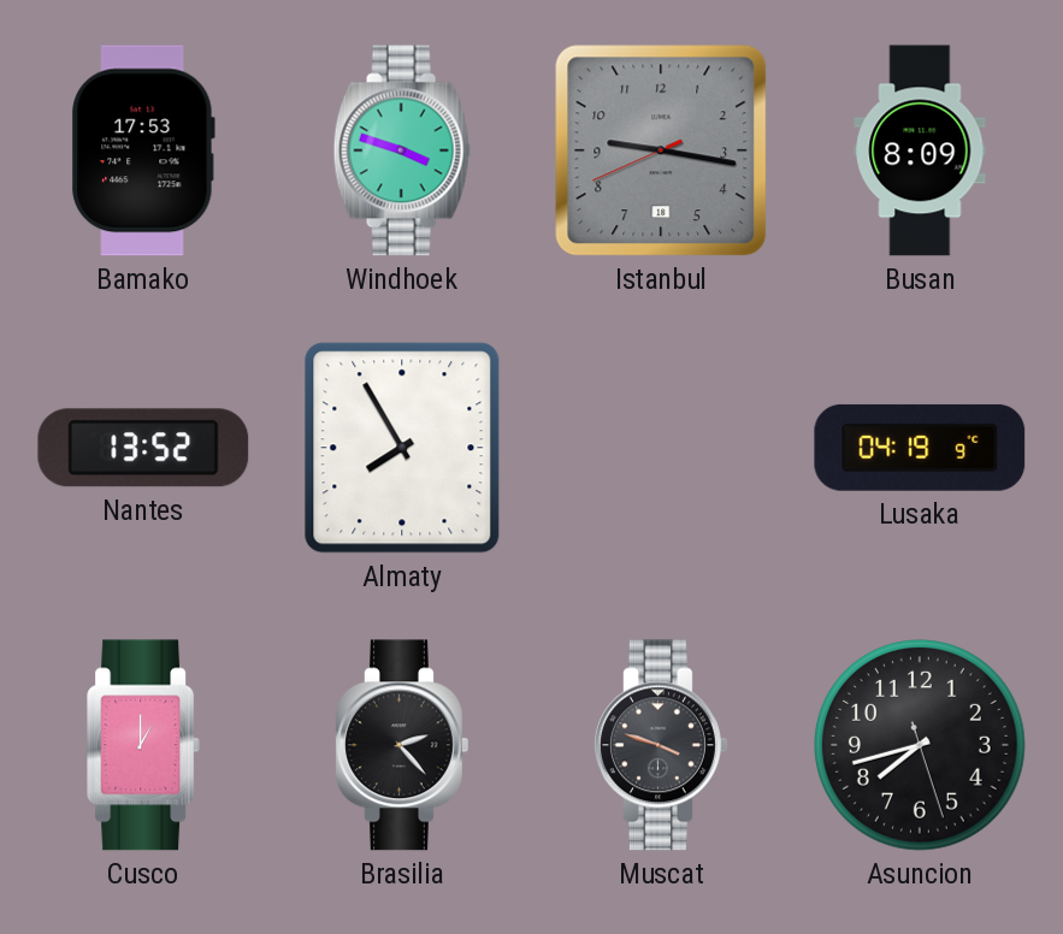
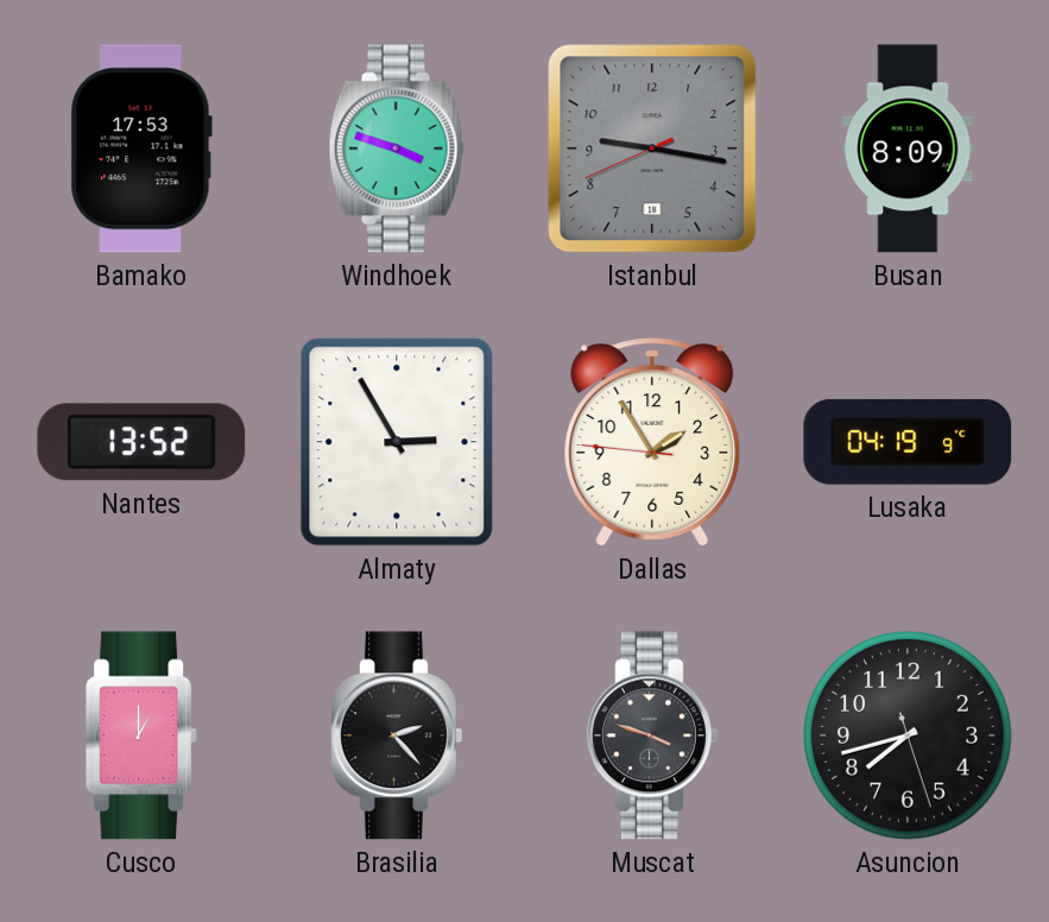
Almaty: 7:55 -> 2:55 (397, 442)
Dallas: none -> 1:54 (652, 442)
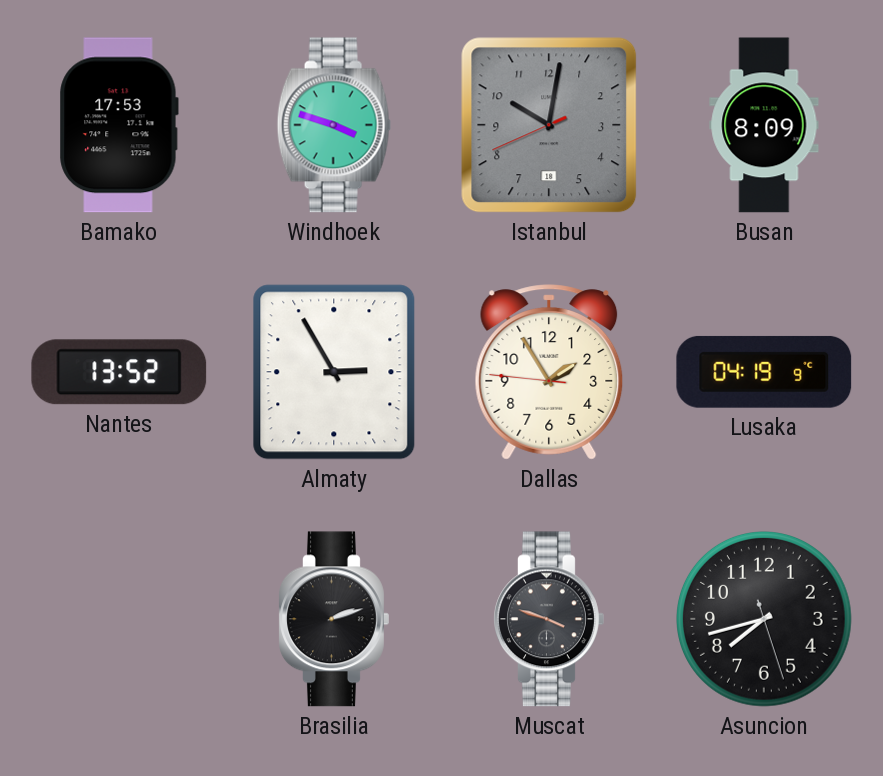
Istanbul: 9:16 -> 10:01 (549, 125)
Cusco: 1:00 -> none (143, 735)
Brasilia: 2:23 -> 2:12 (334, 619)
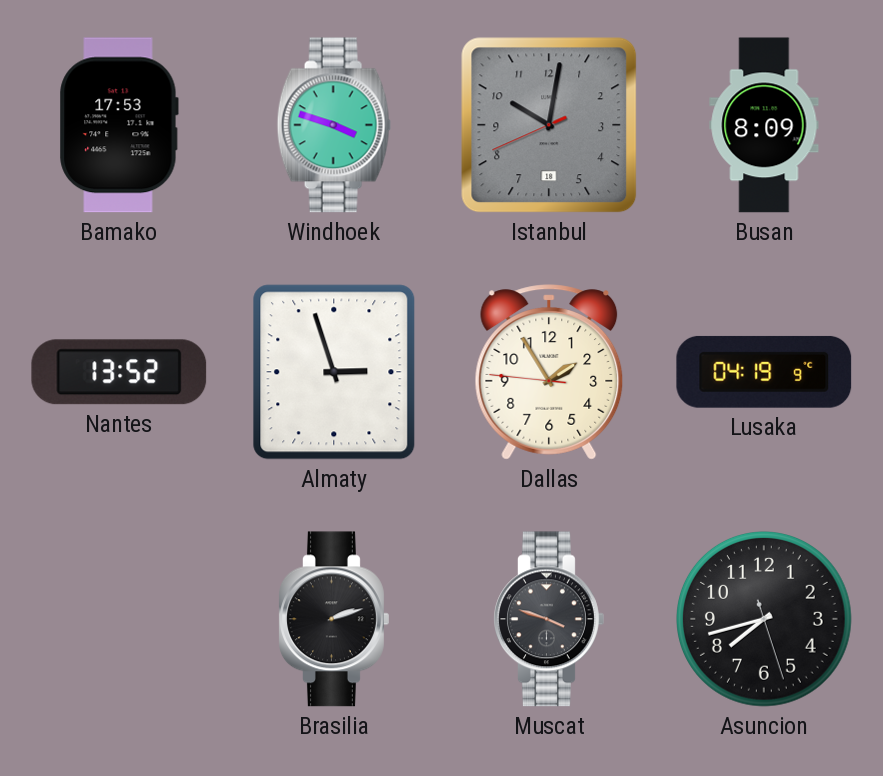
Almaty: 2:55 -> 2:57 (334, 372)
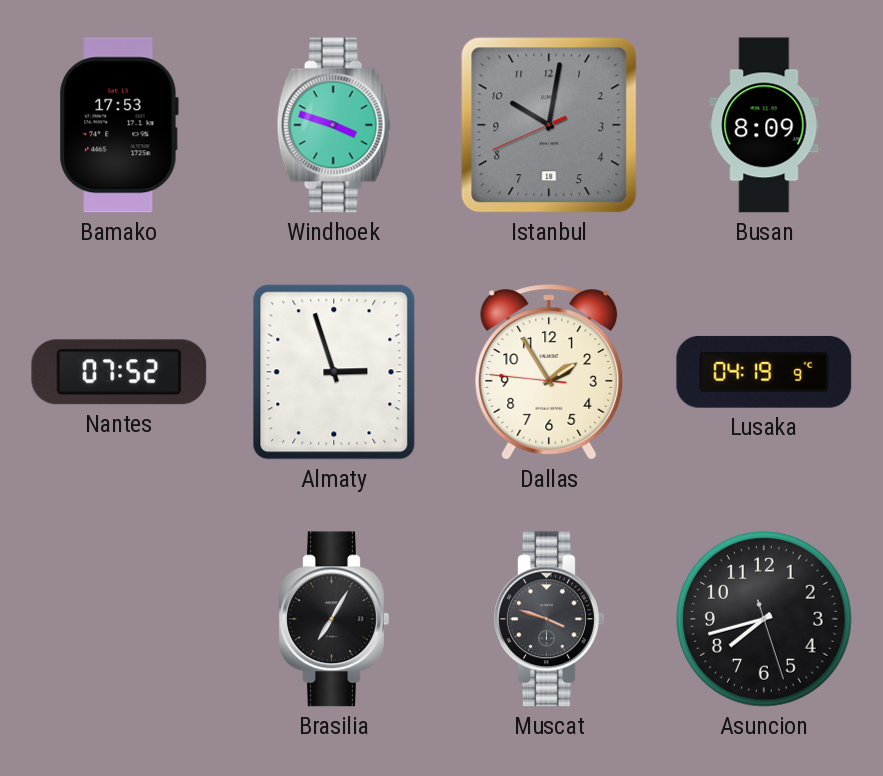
Nantes: 13:52 -> 07:52 (119, 372)
Brasilia: 2:12 -> 7:05 (334, 619)
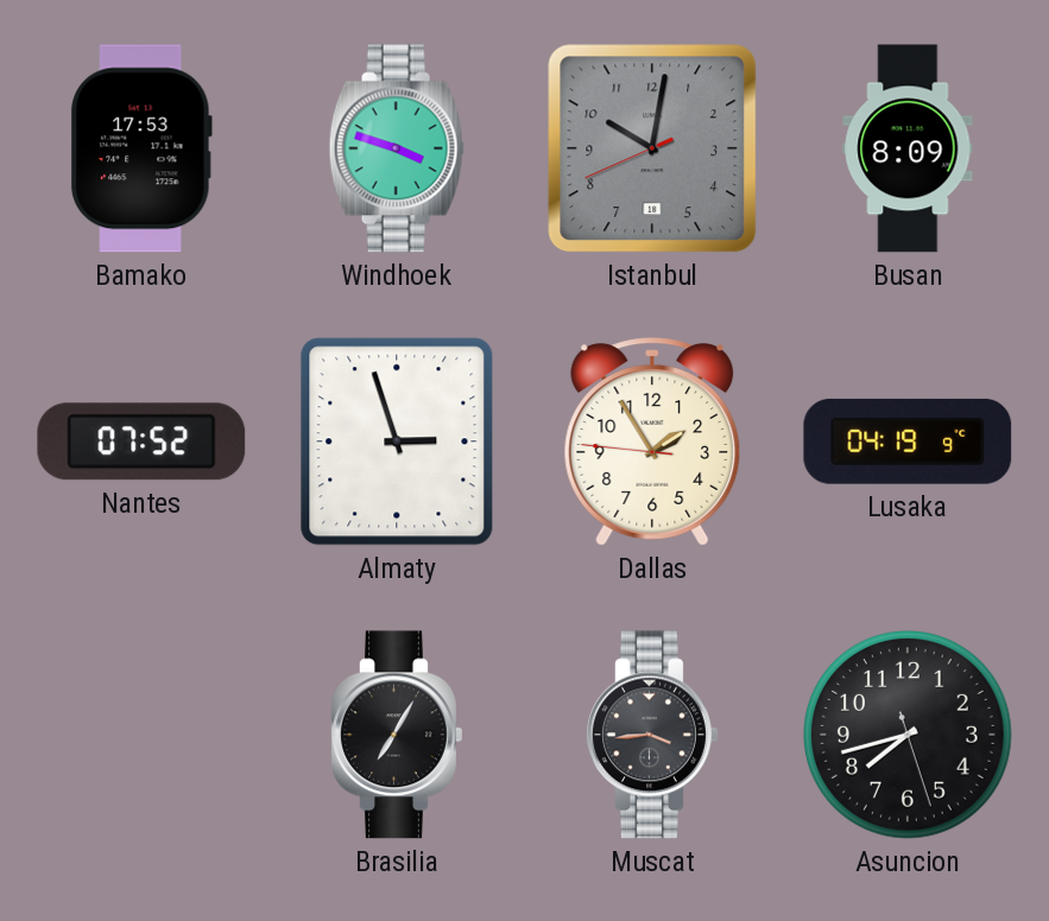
Muscat: 3:48 -> 3:44 (652, 735)
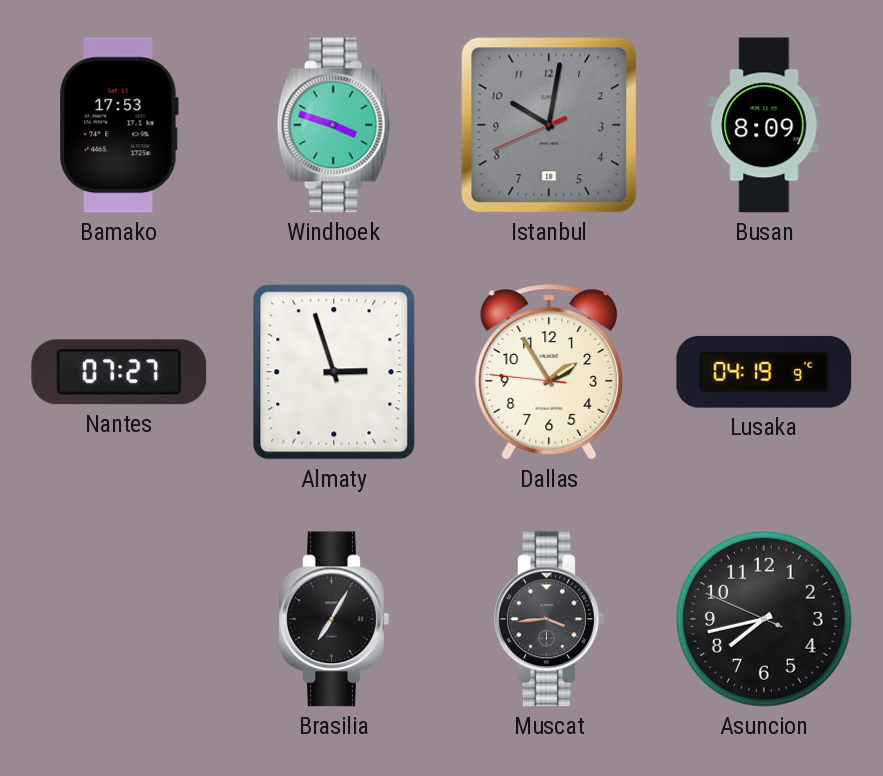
Nantes: 07:52 -> 07:27 (119, 372)
Asuncion: 7:42:27 -> 7:42:49 (765, 620)
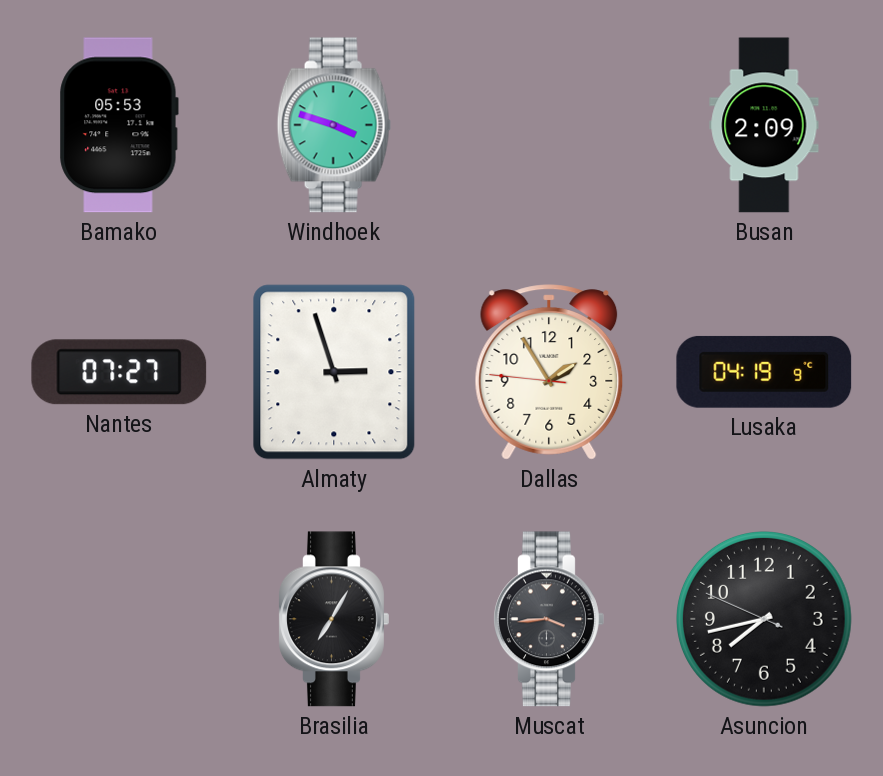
Bamako: 17:53 -> 05:53 (119, 125)
Istanbul: 10:01 -> none (549, 125)
Busan: 8:09 -> 2:09 (764, 125)
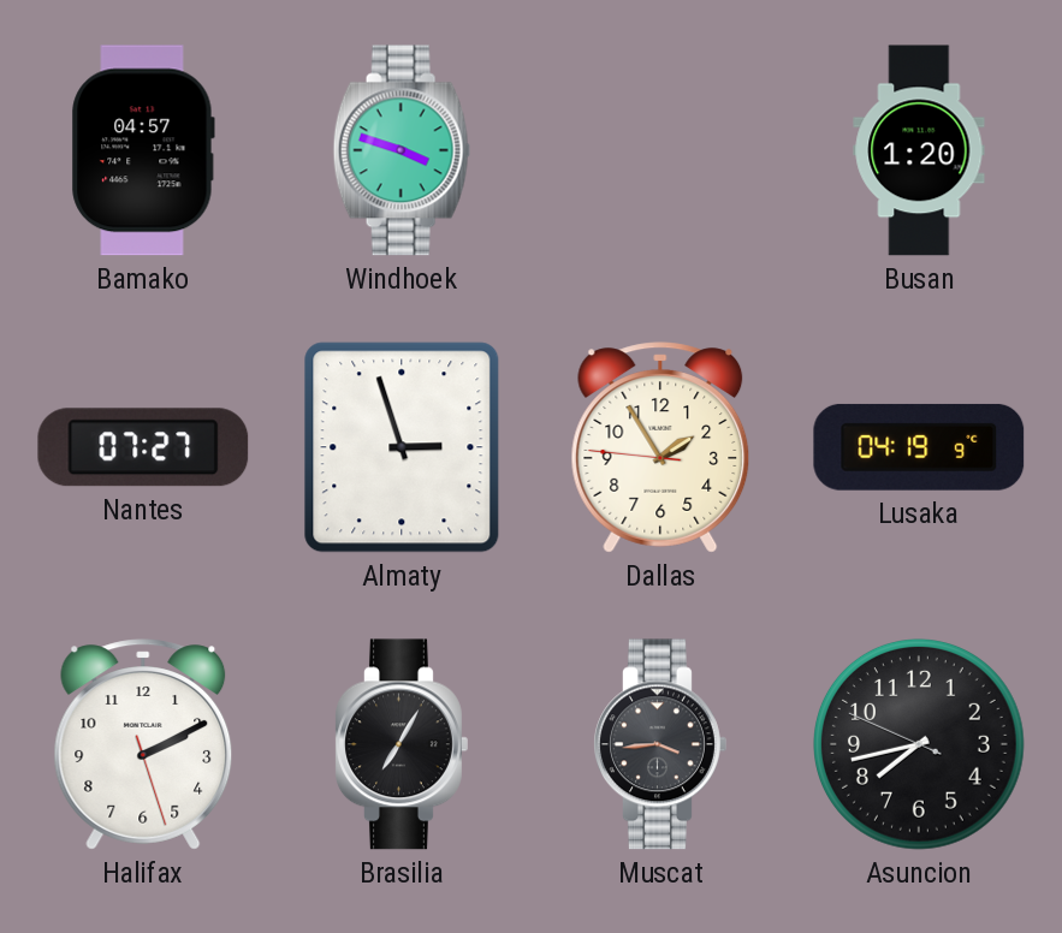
Bamako: 05:53 -> 04:57 (143, 150)
Busan: 2:09 -> 1:20 (919, 150)
Halifax: none -> 2:10 (143, 744)
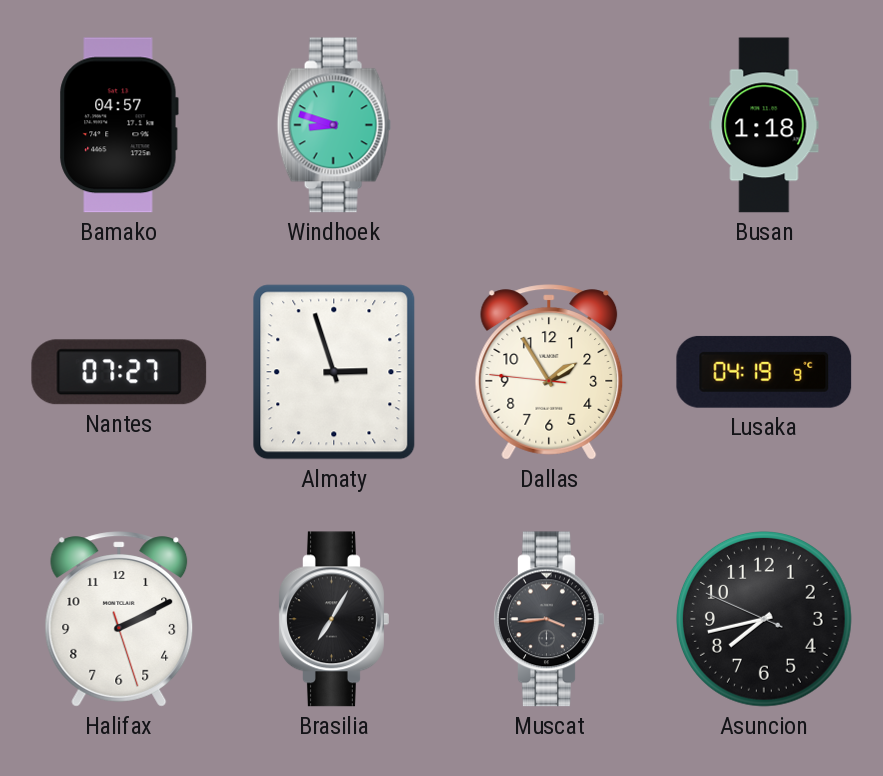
Windhoek: 3:48 -> 8:48 (334, 125)
Busan: 1:20 -> 1:18 (764, 125)
